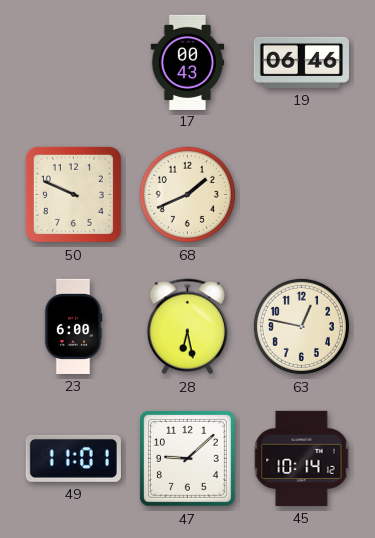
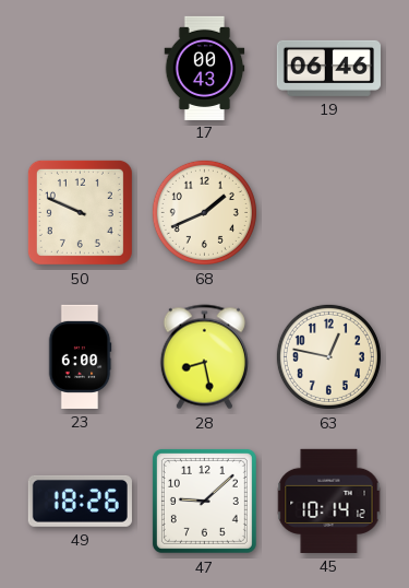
28: 6:28 -> 8:28 (204, 357)
49: 11:01 -> 18:26 (80, 501)
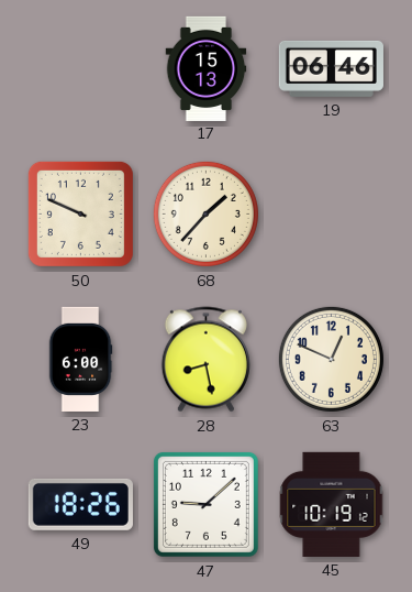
17: 00:43 -> 15:13 (207, 68)
68: 1:41 -> 1:37 (205, 213)
63: 12:47 -> 12:49 (331, 359)
45: 10:14 -> 10:19 (332, 504)
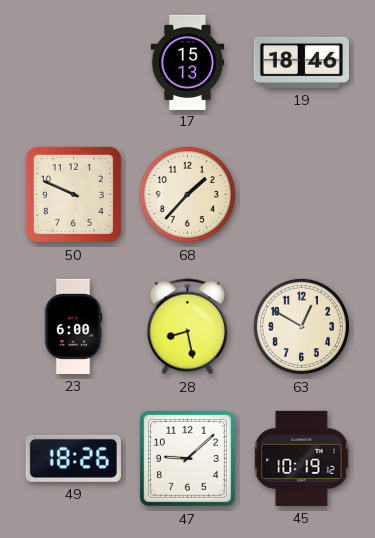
19: 06:46 -> 18:46 (301, 62)
63: 12:49 -> 12:50 (301, 326)
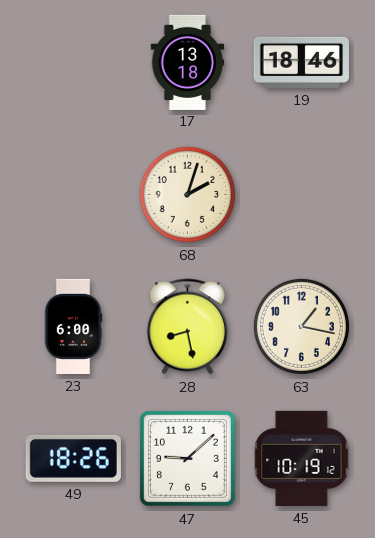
17: 15:13 -> 13:18 (188, 62)
50: 9:49 -> none (73, 194)
68: 1:37 -> 2:03 (187, 194)
63: 12:50 -> 1:17 (301, 326)
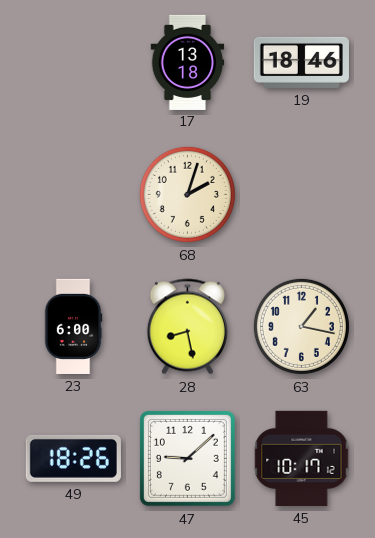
45: 10:19 -> 10:17 (302, 458)
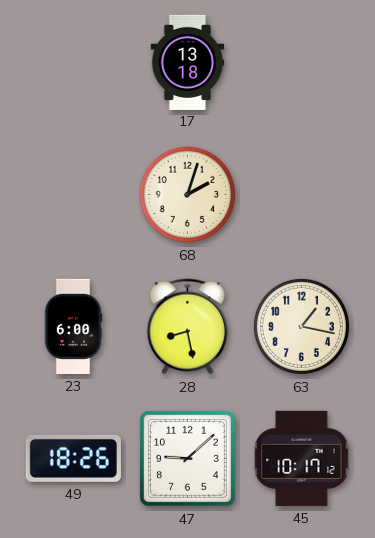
19: 18:46 -> none (301, 62)
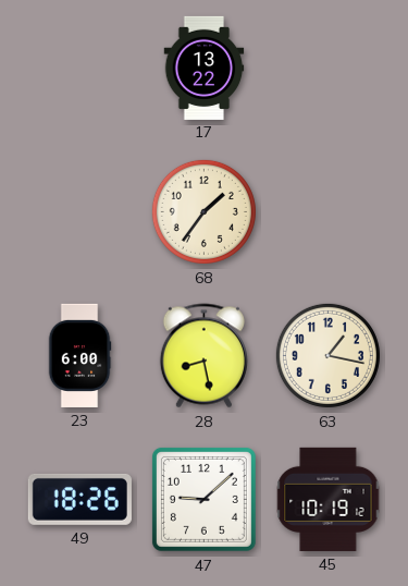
17: 13:18 -> 13:22 (205, 68)
68: 2:03 -> 1:36 (203, 211)
45: 10:17 -> 10:19 (329, 499)
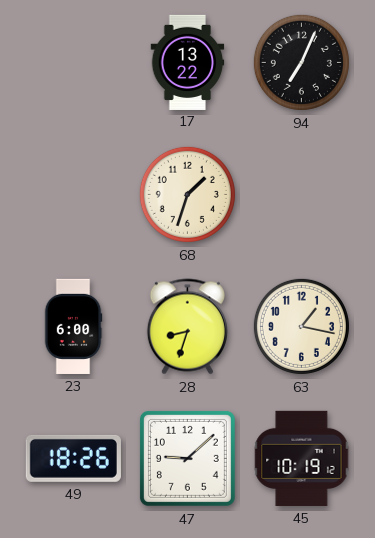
94: none -> 7:04 (301, 62)
68: 1:36 -> 1:33 (187, 194)
28: 8:28 -> 8:33 (187, 327)
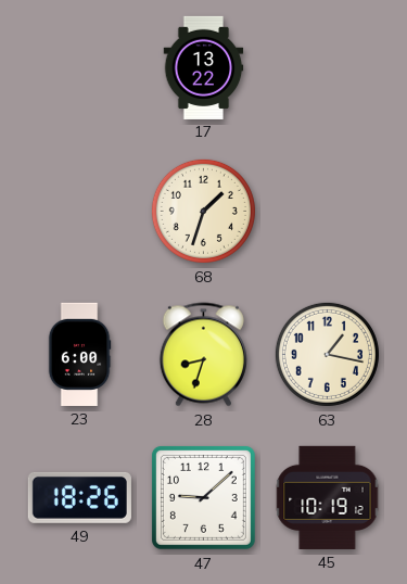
94: 7:04 -> none (301, 62)
